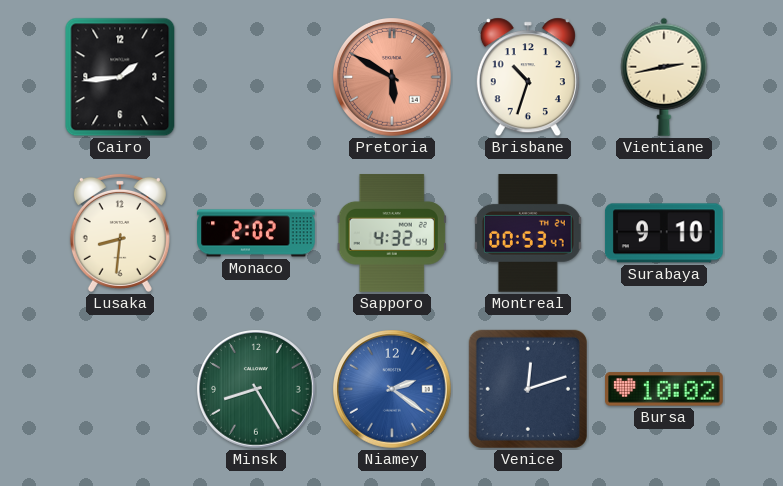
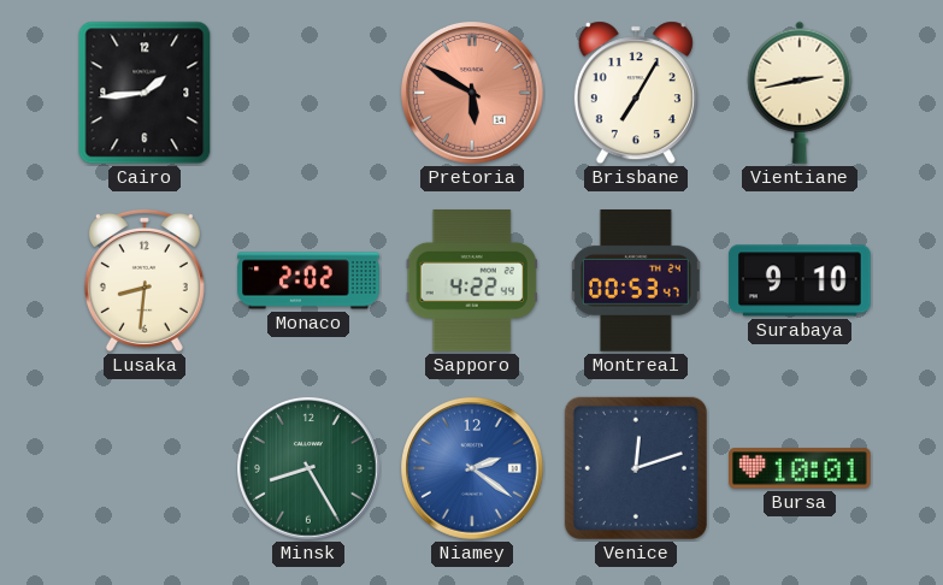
Brisbane: 10:33 -> 7:05 (636, 93)
Sapporo: 4:32 -> 4:22 (472, 280)
Bursa: 10:02 -> 10:01 (801, 468)
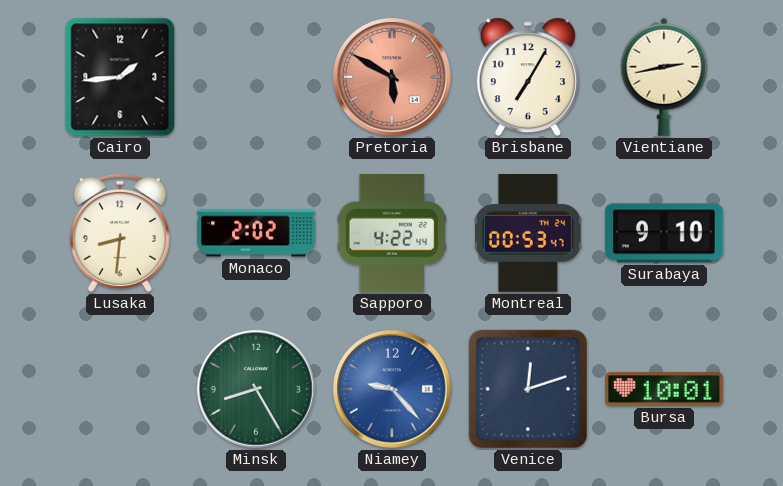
Niamey: 2:21 -> 9:23 (393, 390)
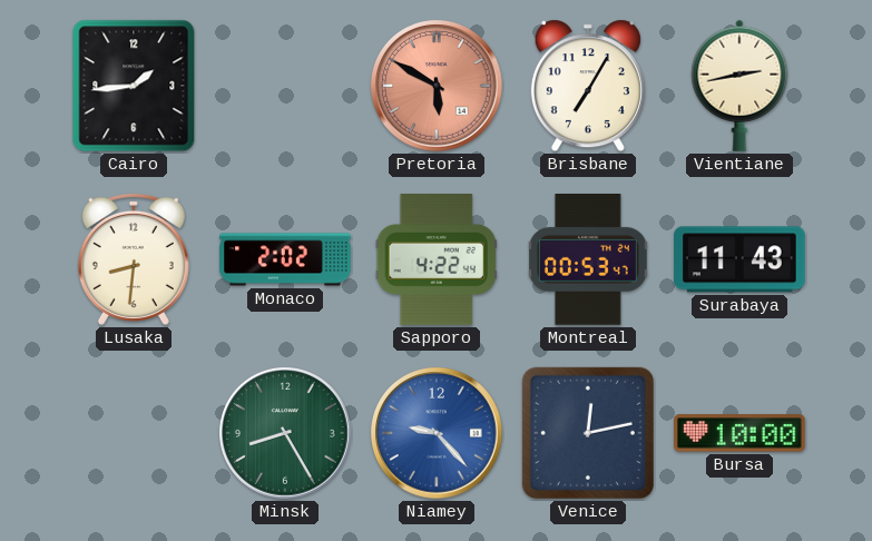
Surabaya: 9:10 -> 11:43 (739, 259)
Venice: 12:12 -> 12:13 (588, 433)
Bursa: 10:01 -> 10:00 (741, 433)
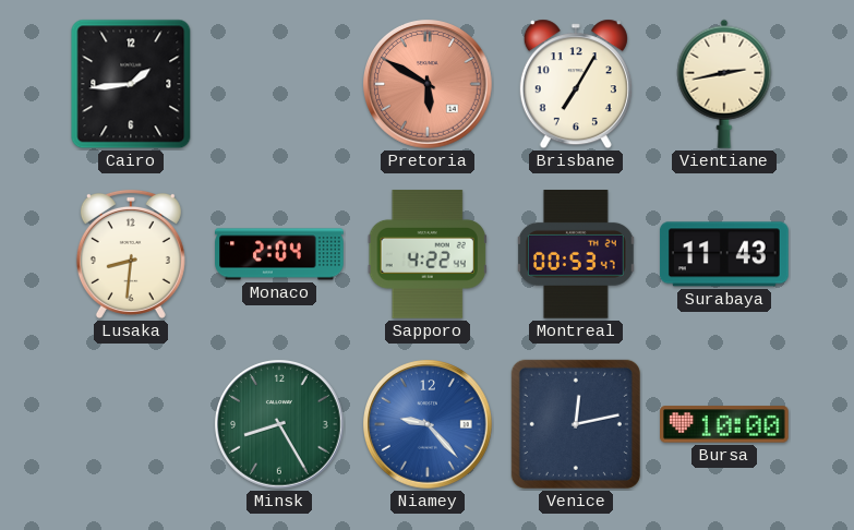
Monaco: 2:02 -> 2:04 (279, 254)
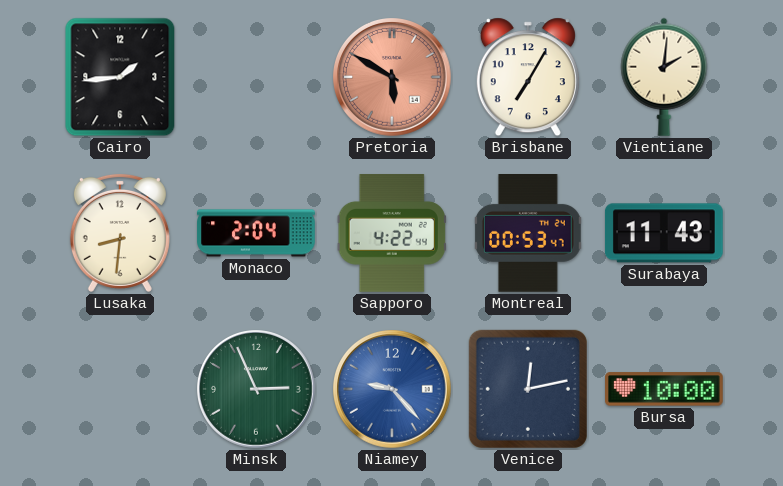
Vientiane: 2:43 -> 2:01 (664, 77)
Minsk: 8:25 -> 2:56 (257, 390)
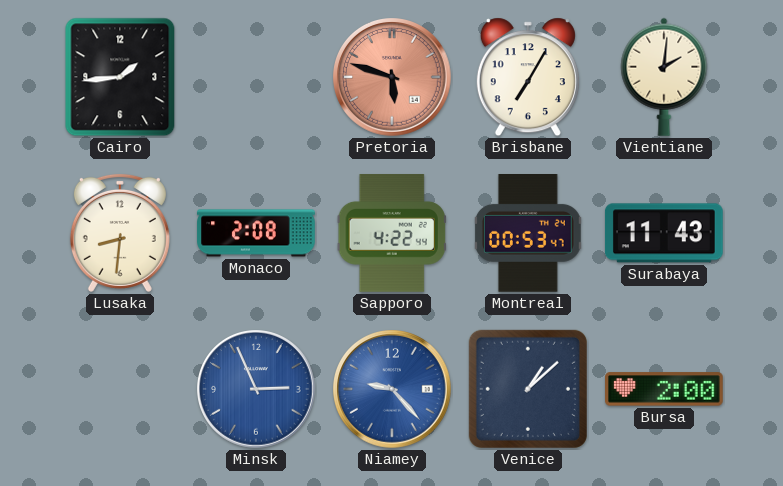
Pretoria: 5:50 -> 5:48 (393, 78)
Monaco: 2:04 -> 2:08 (256, 233)
Minsk dial: green -> blue (257, 390)
Venice: 12:13 -> 1:08 (528, 389)
Bursa: 10:00 -> 2:00 (665, 389)
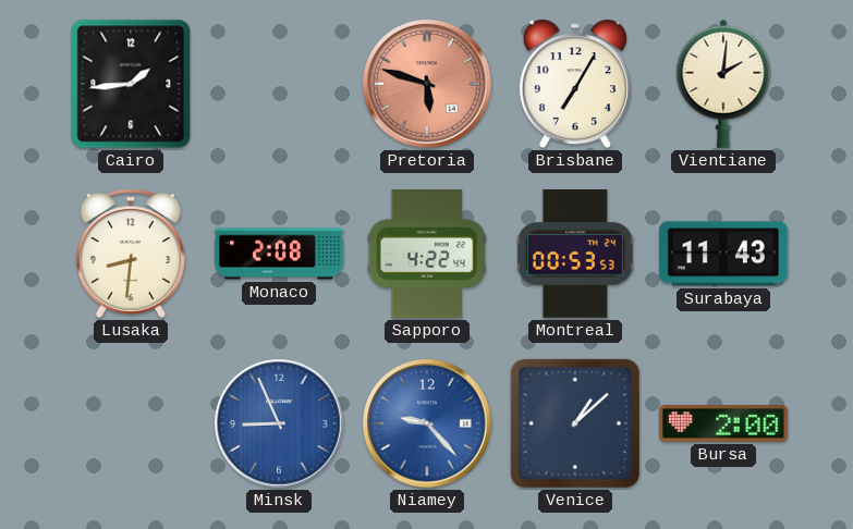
Montreal: 00:53:47 -> 00:53:53 (575, 255)
Minsk: 2:56 -> 8:56 (280, 425)
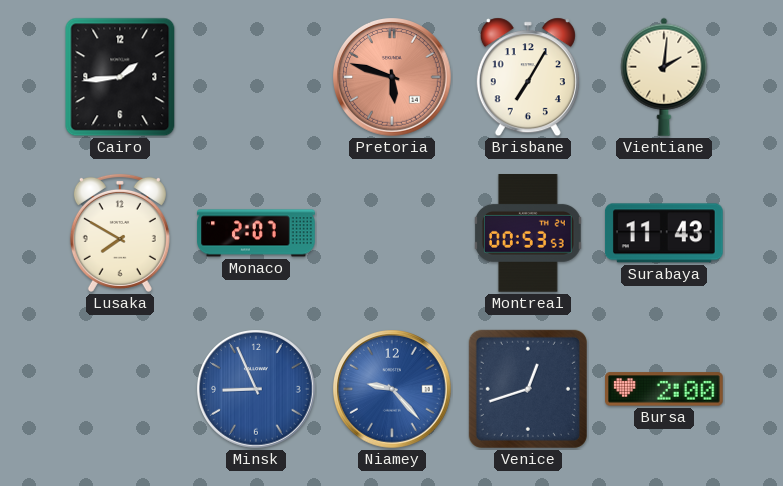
Lusaka: 8:31 -> 7:50 (120, 233)
Monaco: 2:08 -> 2:07 (256, 233)
Sapporo: 4:22 -> none (427, 254)
Venice: 1:08 -> 12:42 (528, 389)
